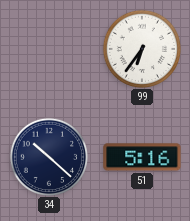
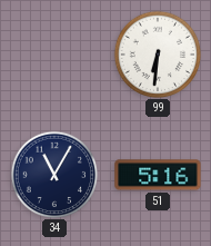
99: 6:36 -> 6:31 (157, 53)
34: 10:22 -> 11:05 (53, 174)
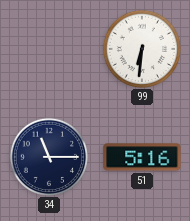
34: 11:05 -> 11:15 (48, 156)
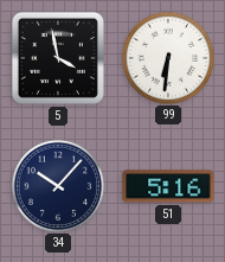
5: none -> 3:58 (58, 58)
34: 11:15 -> 10:07 (57, 185)
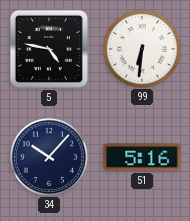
5: 3:58 -> 4:47 (49, 49)
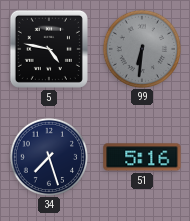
99 dial: white -> grey (141, 48)
34: 10:07 -> 7:27 (48, 156)
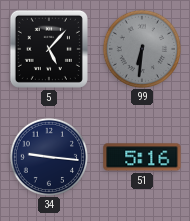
5: 4:47 -> 5:07 (49, 49)
34: 7:27 -> 9:16 (48, 156)
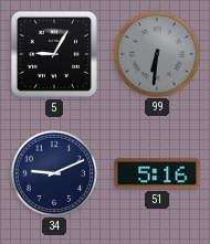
5: 5:07 -> 9:05 (54, 54)
34: 9:16 -> 9:11 (53, 172)
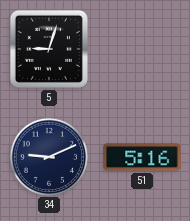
5: 9:05 -> 9:03 (49, 49)
99: 6:31 -> none (156, 53)
